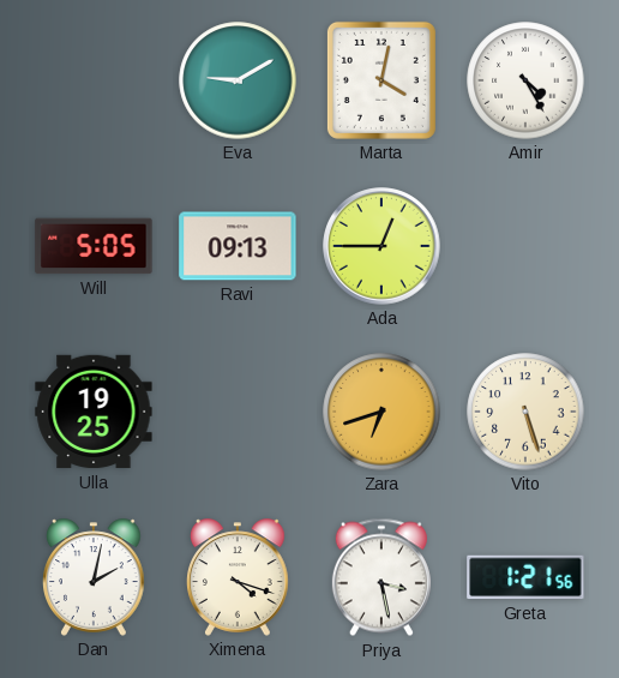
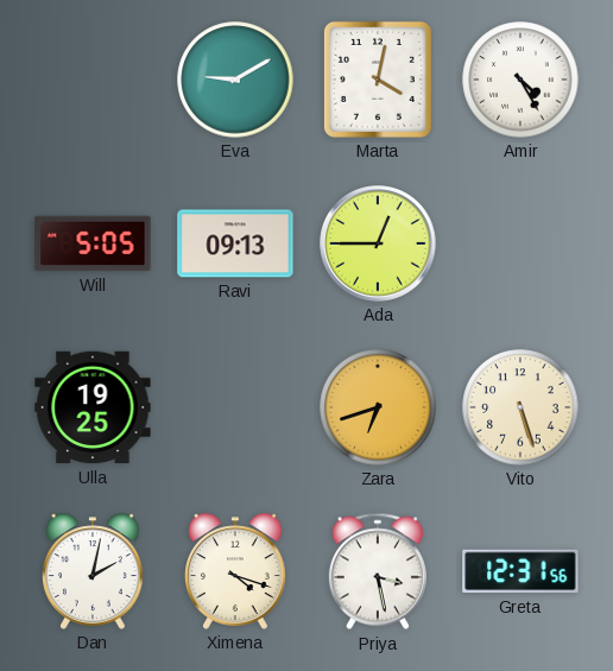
Greta: 1:21 -> 12:31 (520, 571)
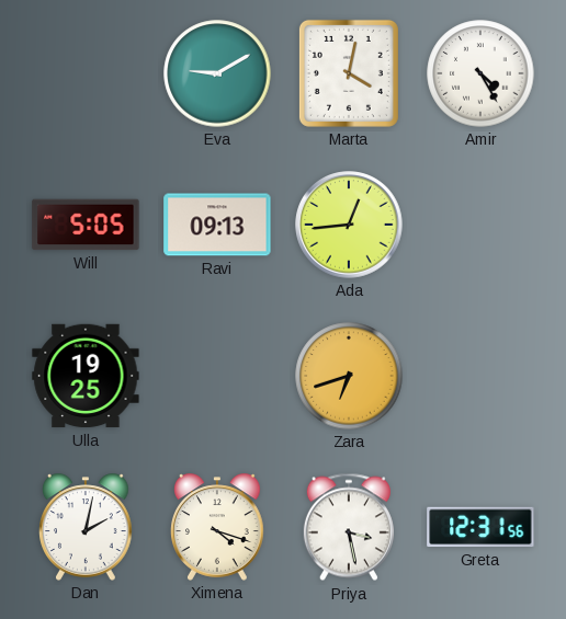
Ada: 12:45 -> 12:44 (349, 225)
Vito: 5:27 -> none (520, 407)
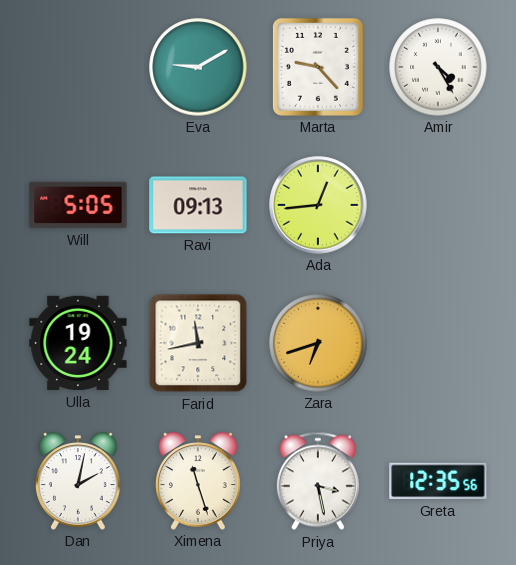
Marta: 4:02 -> 9:23 (318, 67)
Ulla: 19:25 -> 19:24 (78, 343)
Farid: none -> 11:43 (198, 343)
Ximena: 4:18 -> 11:27 (199, 481)
Greta: 12:31 -> 12:35 (438, 481)
